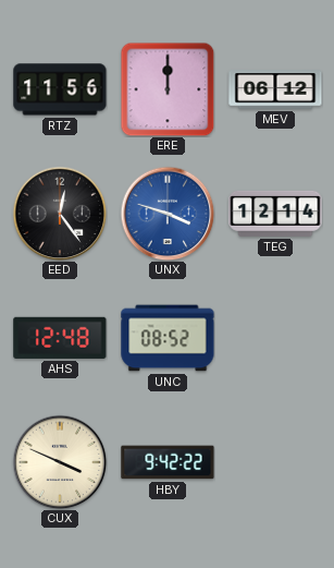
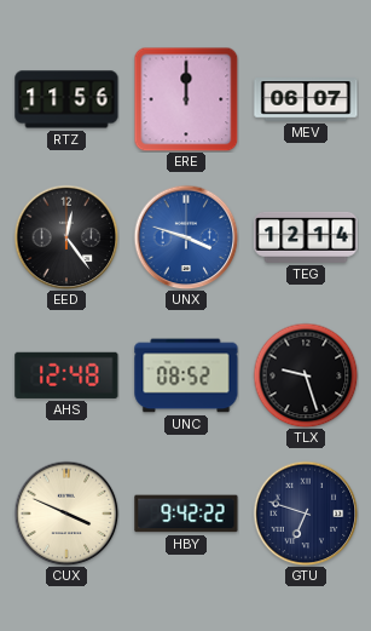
MEV: 06:12 -> 06:07 (306, 99)
TLX: none -> 9:27 (306, 375)
GTU: none -> 6:48 (306, 514)
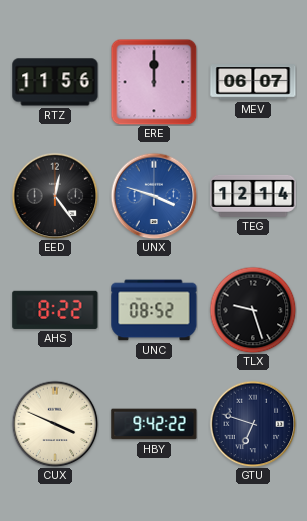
AHS: 12:48 -> 8:22 (55, 310)
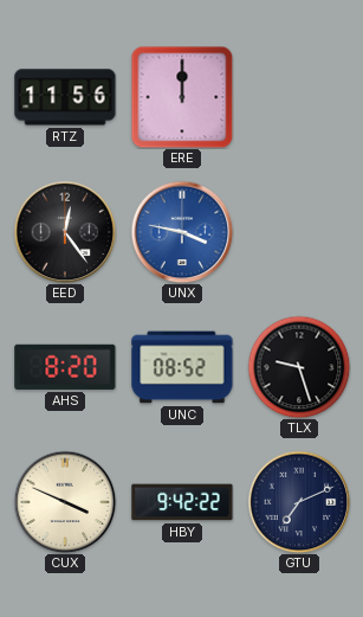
MEV: 06:07 -> none (253, 82)
UNX: 3:48 -> 3:47 (182, 232)
TEG: 12:14 -> none (253, 196)
AHS: 8:22 -> 8:20 (65, 367)
GTU: 6:48 -> 7:11 (299, 502)
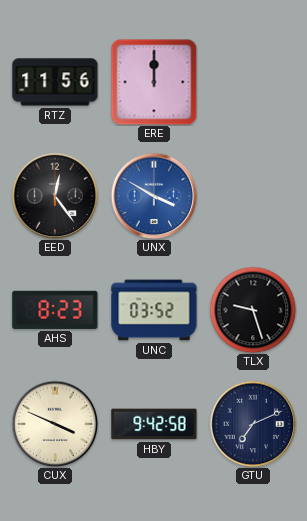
UNX: 3:47 -> 3:50 (154, 196)
AHS: 8:20 -> 8:23 (55, 310)
UNC: 08:52 -> 03:52 (154, 310)
HBY: 9:42:22 -> 9:42:58 (154, 424)
